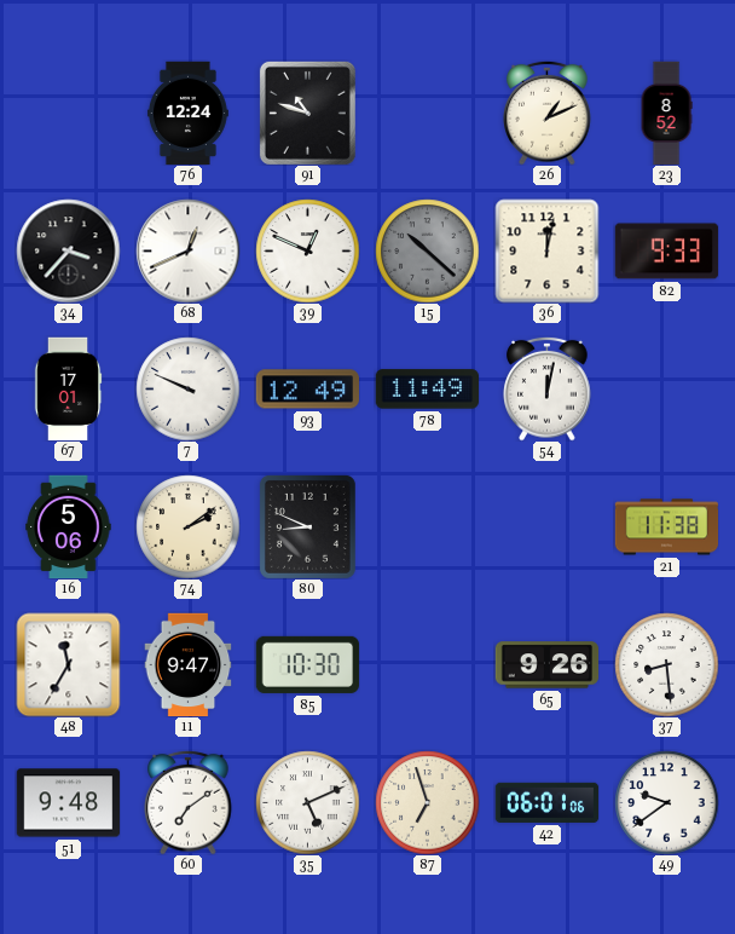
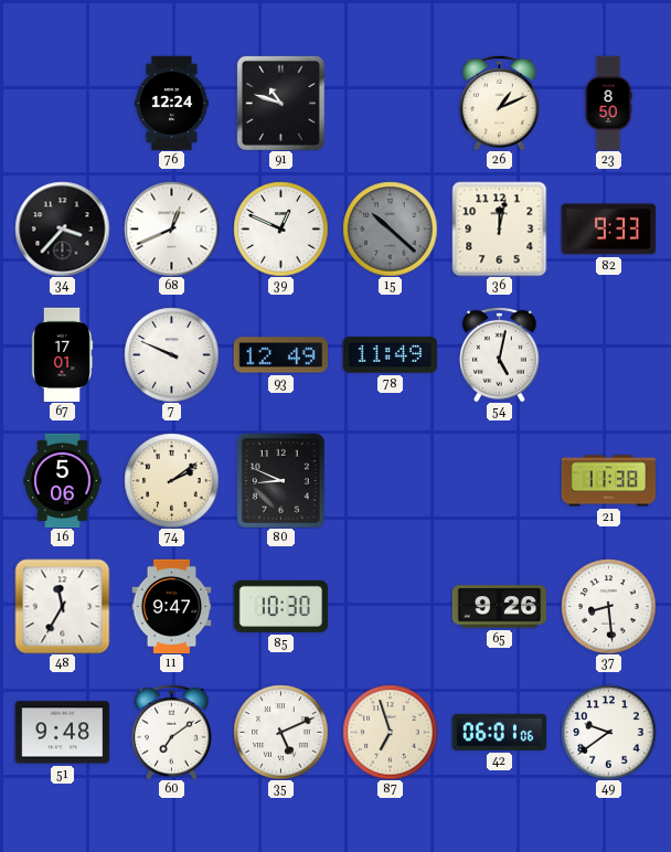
23: 8:52 -> 8:50 (608, 103)
54: 12:02 -> 5:02 (500, 354)
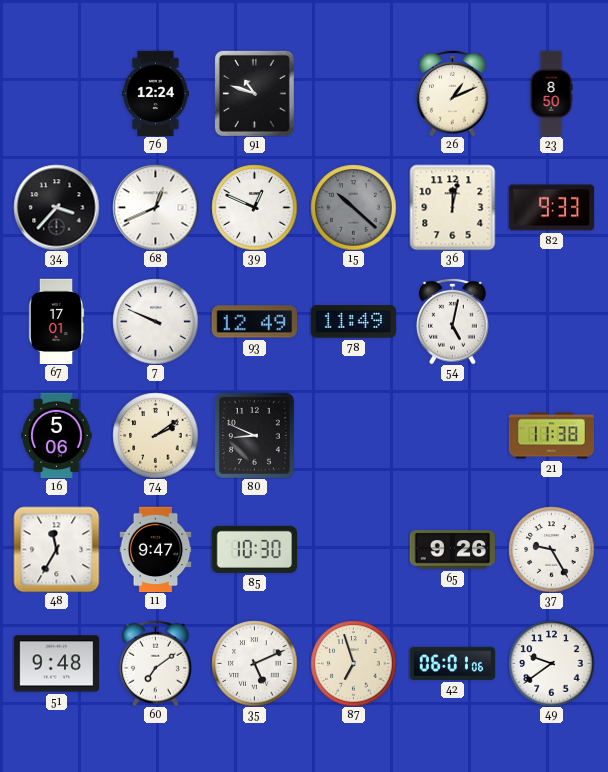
37: 8:29 -> 9:25 (551, 549)
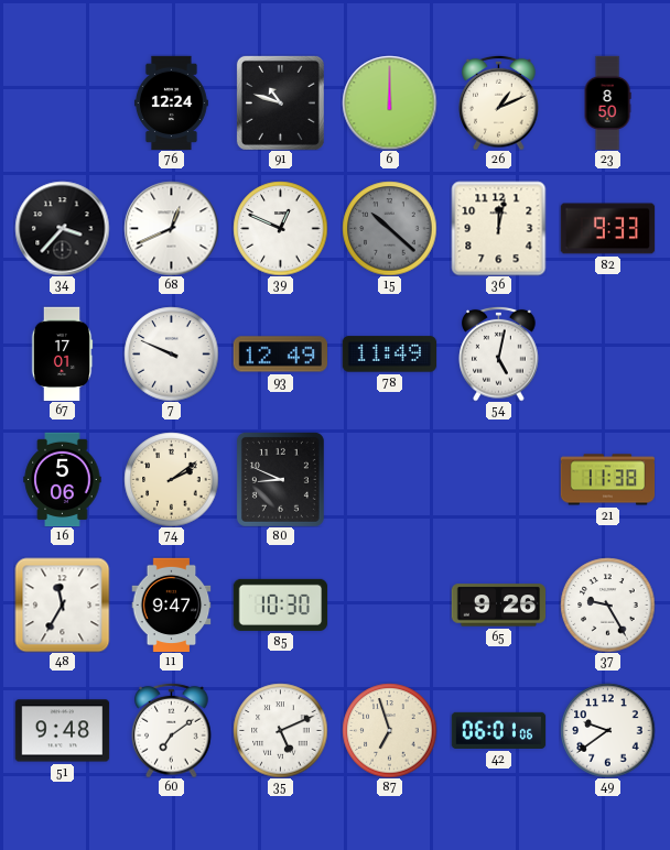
6: none -> 12:00 (389, 102)
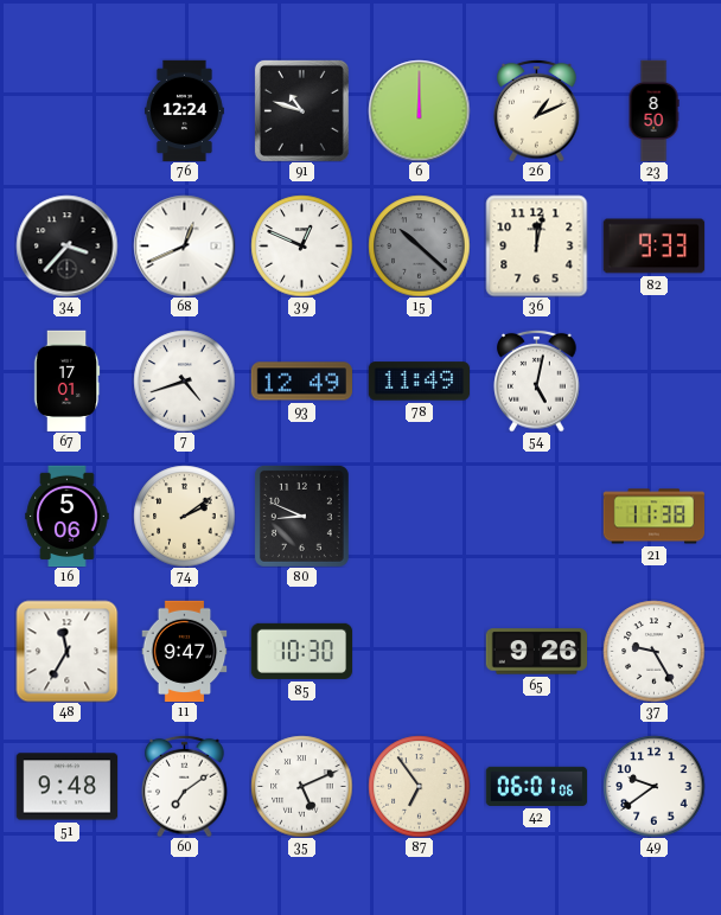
7: 9:49 -> 4:42 (184, 380)
87: 6:57 -> 6:54 (419, 786)
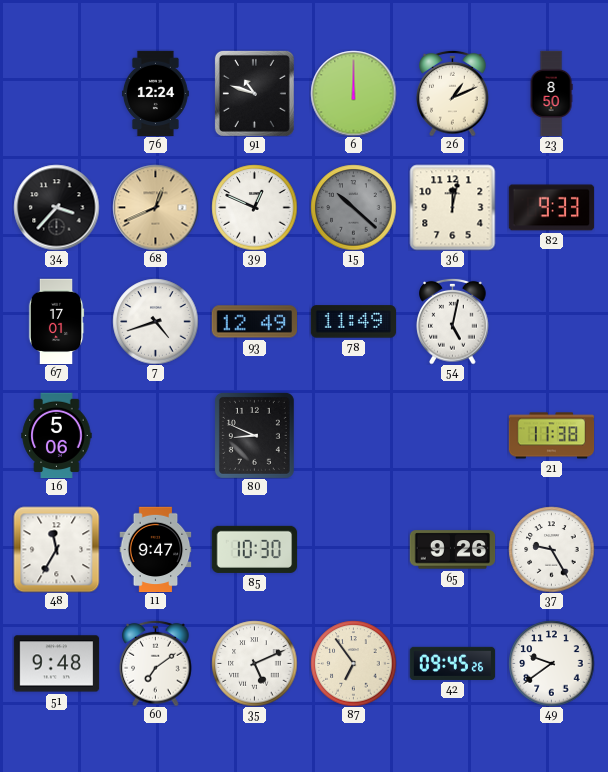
68 dial: white -> champagne (155, 207)
74: 2:09 -> none (184, 516)
42: 06:01 -> 09:45 (452, 663)
